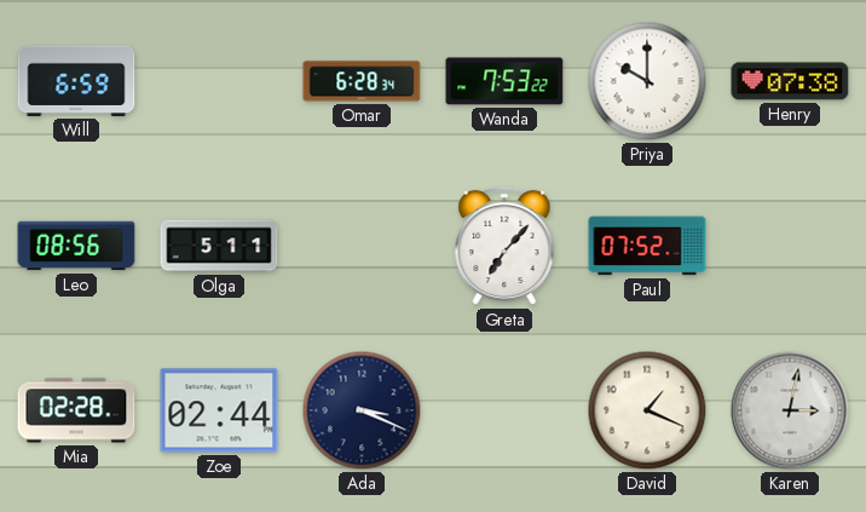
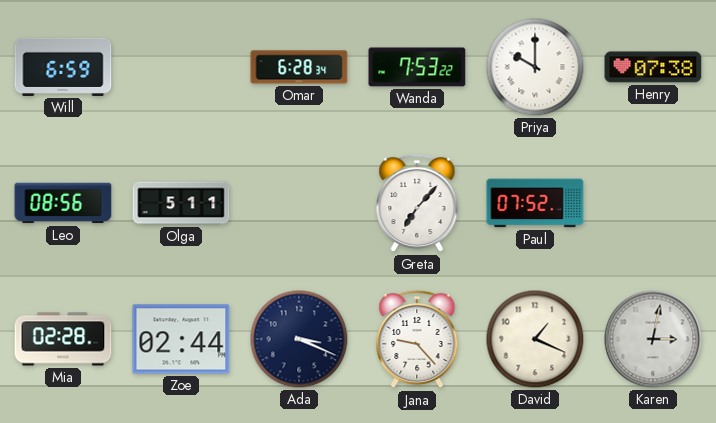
Jana: none -> 9:23 (417, 339)
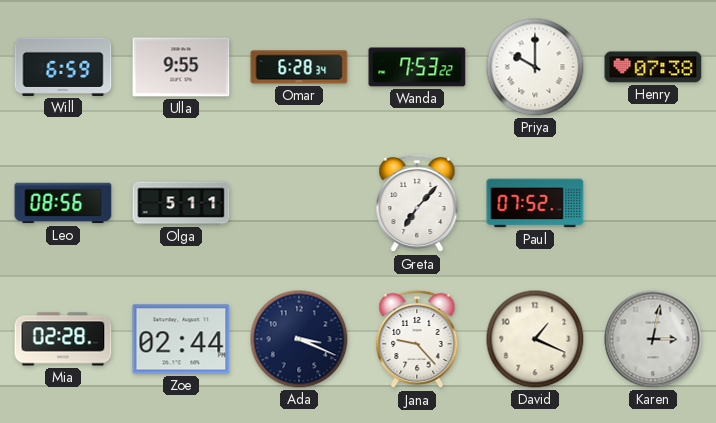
Ulla: none -> 9:55 (181, 67)
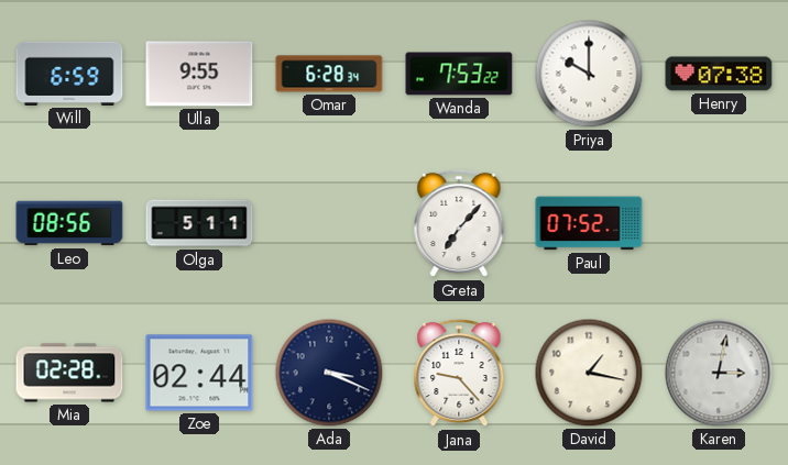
David: 1:19 -> 1:17 (589, 373)
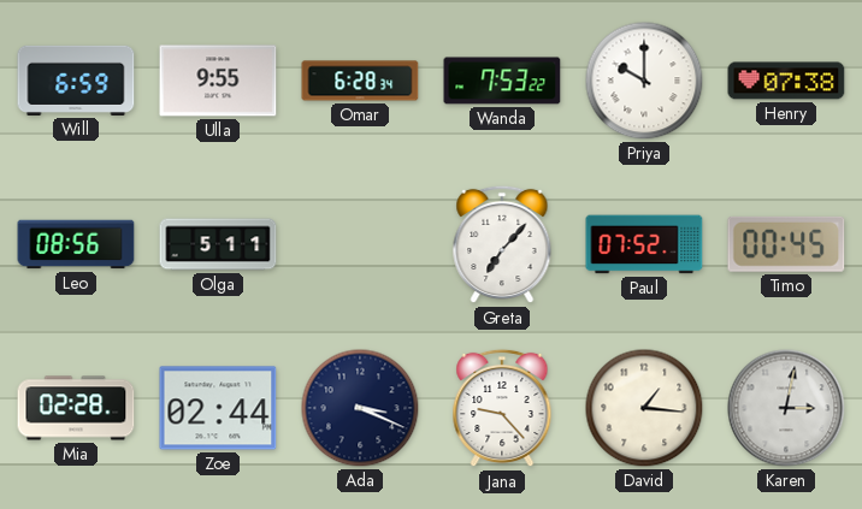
Timo: none -> 00:45 (786, 244)
David: 1:17 -> 1:16 (644, 408)
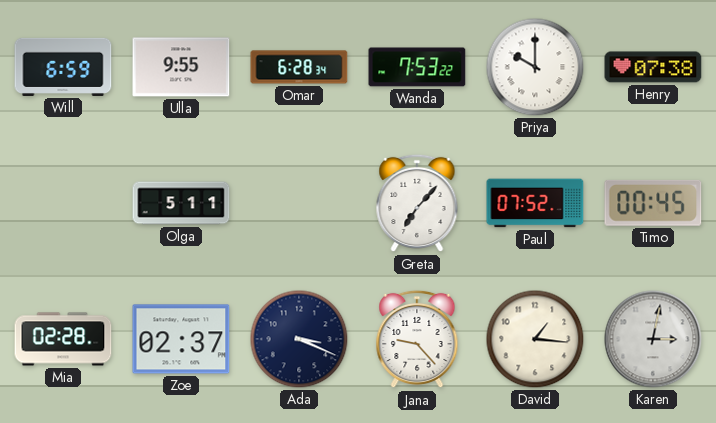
Leo: 08:56 -> none (76, 244)
Zoe: 02:44 -> 02:37 (181, 339)
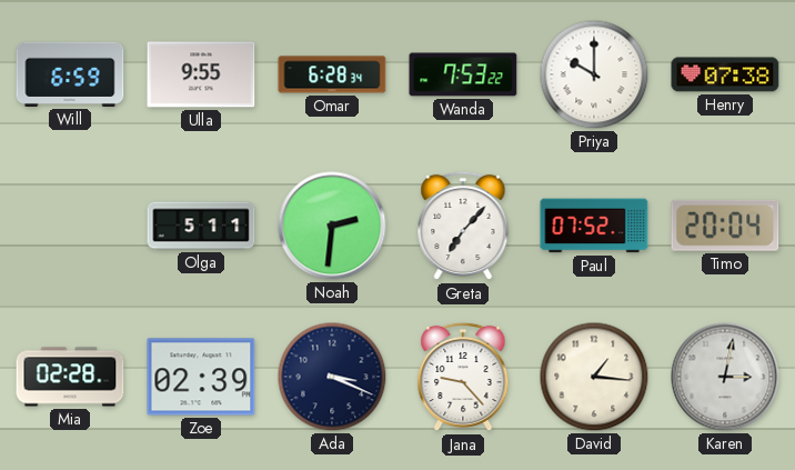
Noah: none -> 2:31 (332, 226)
Timo: 00:45 -> 20:04 (725, 226)
Zoe: 02:37 -> 02:39 (201, 377)
